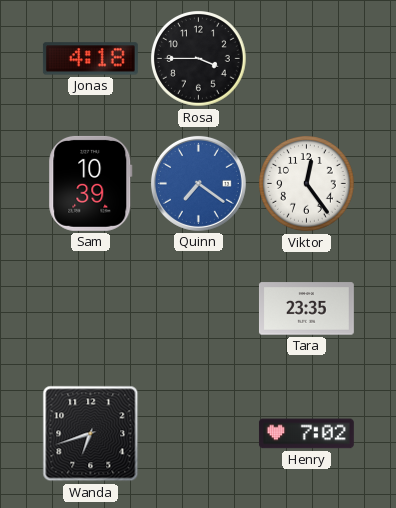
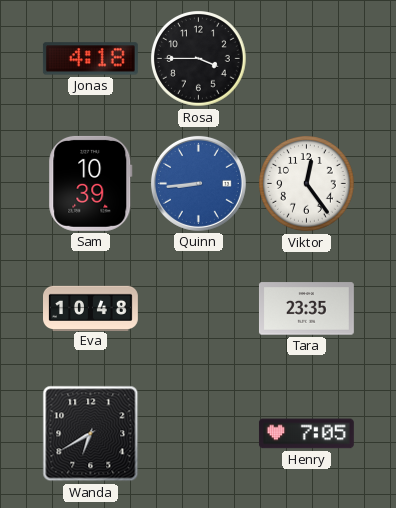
Quinn: 7:21 -> 8:44 (198, 183)
Eva: none -> 10:48 (91, 308)
Wanda: 6:42 -> 6:40 (91, 434)
Henry: 7:02 -> 7:05 (306, 434)
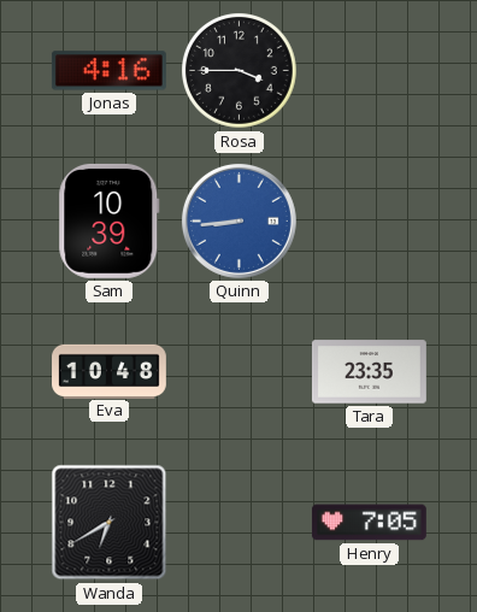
Jonas: 4:18 -> 4:16 (108, 71)
Viktor: 12:24 -> none (307, 184)
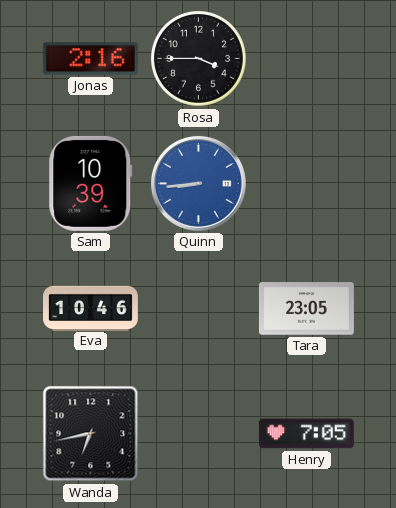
Jonas: 4:16 -> 2:16 (90, 59)
Eva: 10:48 -> 10:46 (91, 308)
Tara: 23:35 -> 23:05 (306, 309)
Wanda: 6:40 -> 6:43 (91, 434)
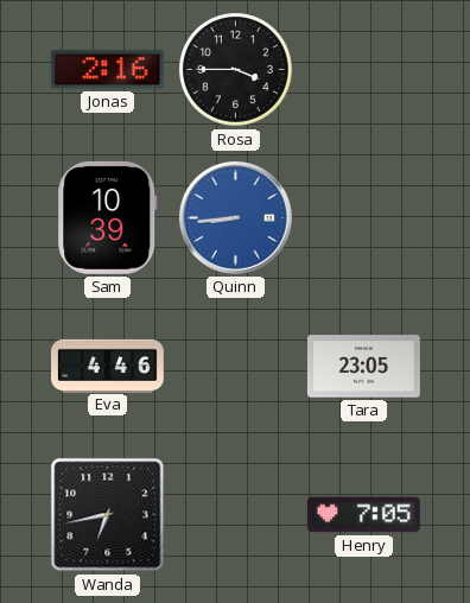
Eva: 10:46 -> 4:46 (108, 366)
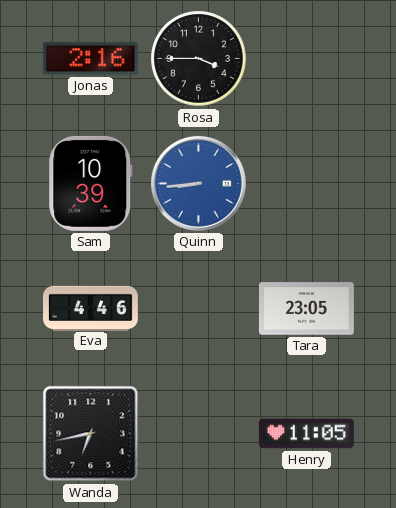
Henry: 7:05 -> 11:05 (306, 434)
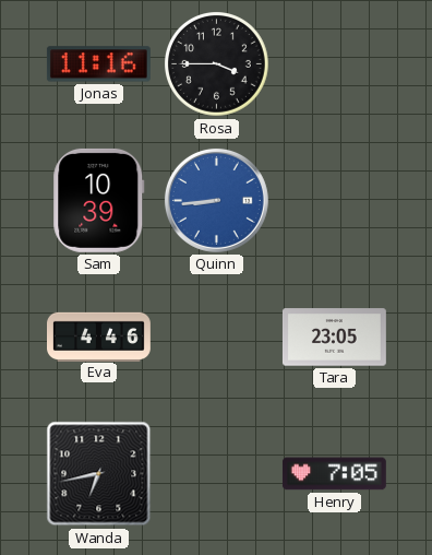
Jonas: 2:16 -> 11:16 (98, 64)
Henry: 11:05 -> 7:05 (334, 474)
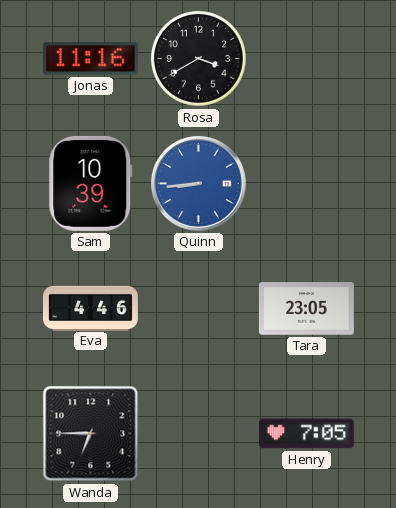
Rosa: 3:45 -> 3:40 (199, 59)
Wanda: 6:43 -> 6:45 (91, 434)
